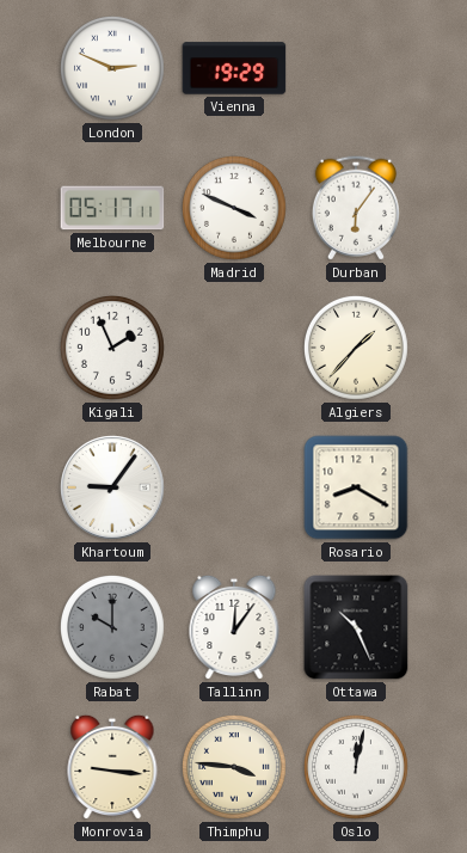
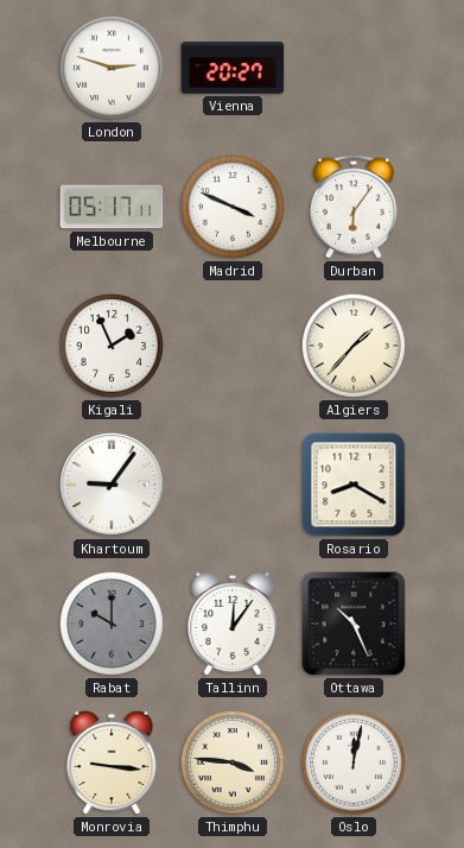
London: 2:49 -> 2:48 (112, 68)
Vienna: 19:29 -> 20:27 (233, 68)
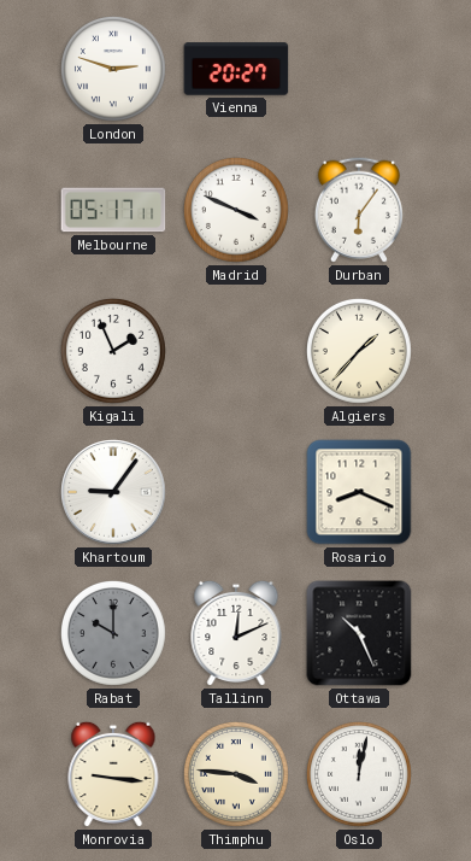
Rosario: 8:20 -> 8:19 (359, 492)
Tallinn: 12:06 -> 12:11 (236, 633)
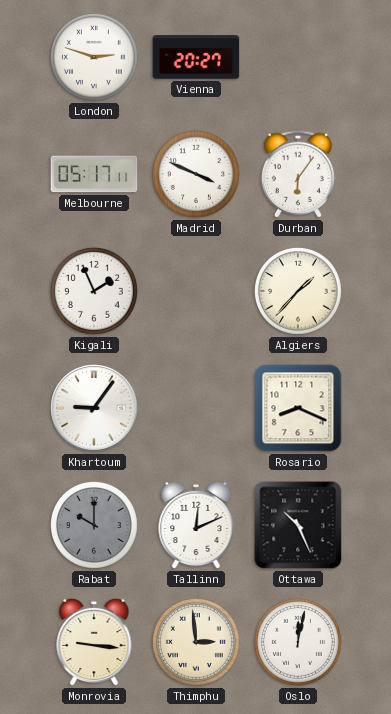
Thimphu: 3:46 -> 2:59 (196, 642)
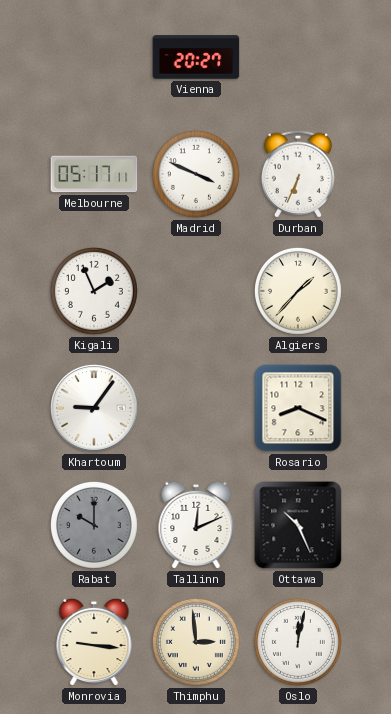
London: 2:48 -> none (94, 57)
Durban: 6:06 -> 6:34 (298, 174)
